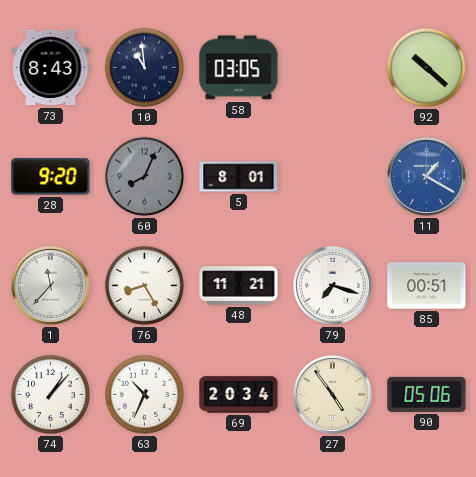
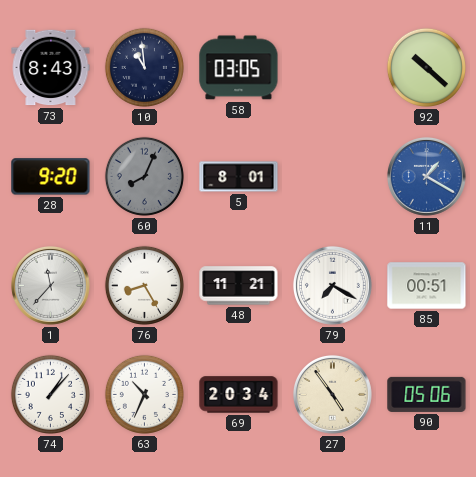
79: 7:18 -> 7:20 (332, 285)
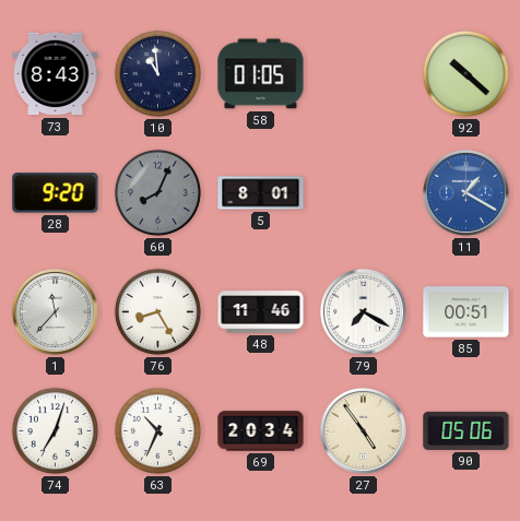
58: 03:05 -> 01:05 (261, 74)
48: 11:21 -> 11:46 (261, 312)
74: 1:07 -> 7:03 (55, 430)
